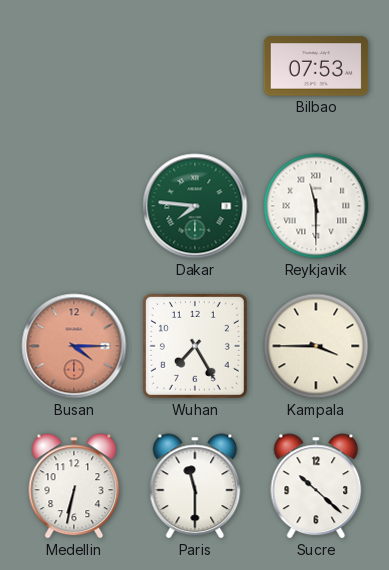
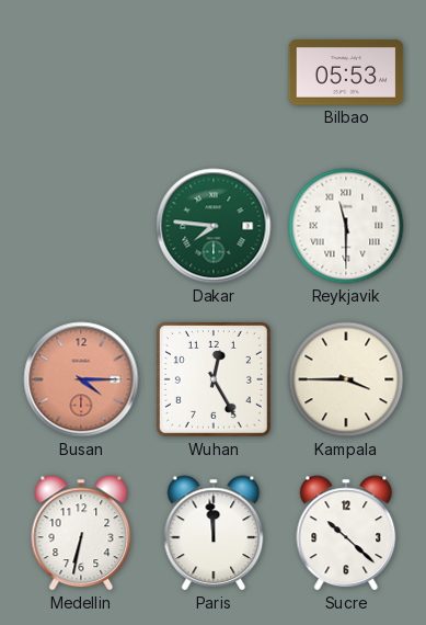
Bilbao: 07:53 -> 05:53 (346, 72)
Wuhan: 7:25 -> 12:25 (214, 379)
Paris: 11:30 -> 11:59 (214, 533)
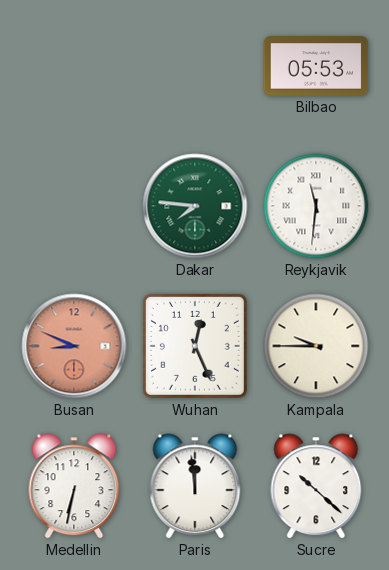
Reykjavik: 11:30 -> 11:31 (316, 206)
Busan: 4:15 -> 8:49 (74, 346)
Wuhan: 12:25 -> 12:26 (195, 346)
Kampala: 3:45 -> 9:45 (316, 346)
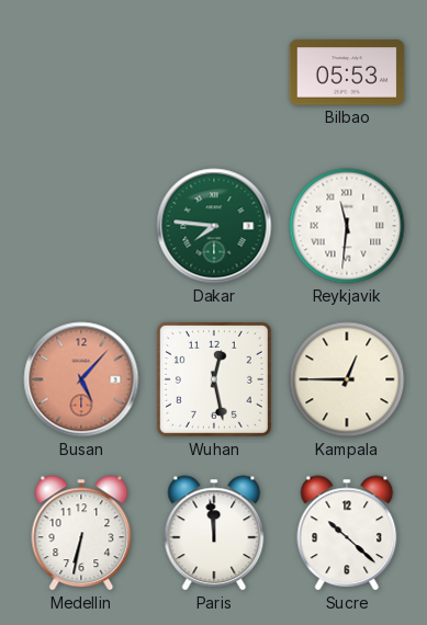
Busan: 8:49 -> 5:07 (81, 379)
Wuhan: 12:26 -> 12:28 (214, 379)
Kampala: 9:45 -> 12:45 (347, 379)
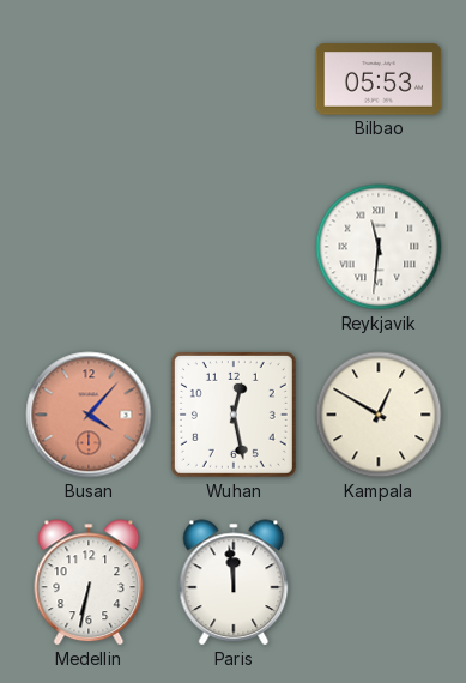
Dakar: 7:46 -> none (214, 226)
Busan: 5:07 -> 4:07 (89, 415)
Kampala: 12:45 -> 12:50 (379, 415)
Sucre: 10:22 -> none (347, 533)
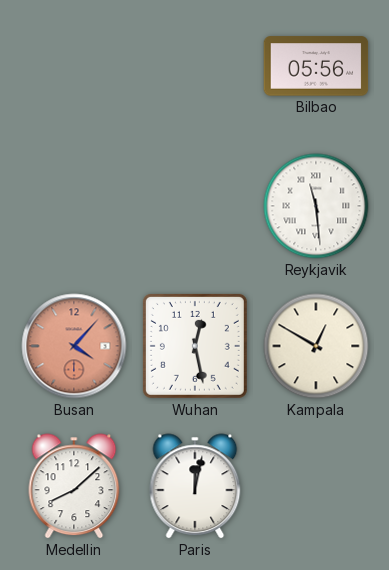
Bilbao: 05:53 -> 05:56 (316, 66)
Reykjavik: 11:31 -> 11:29 (316, 206)
Medellin: 6:32 -> 8:08 (74, 486)
Paris: 11:59 -> 12:02 (195, 486)
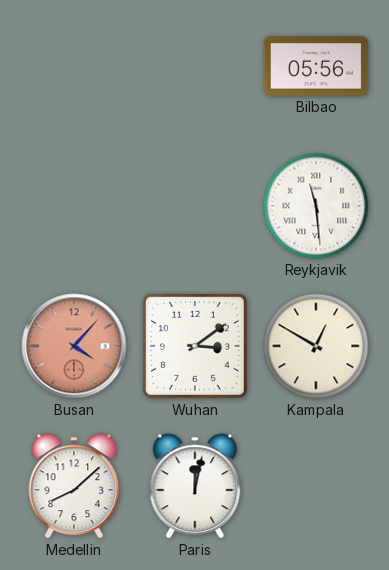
Wuhan: 12:28 -> 3:09 (195, 346)
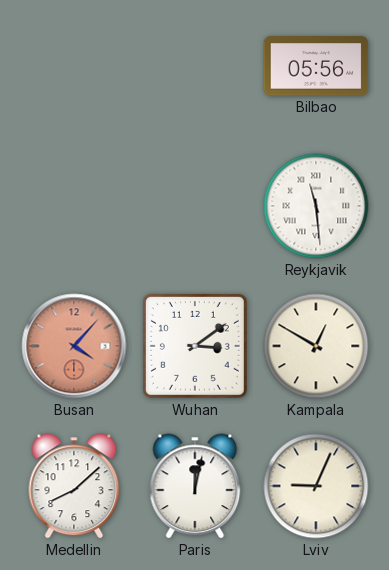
Lviv: none -> 9:04 (316, 486)
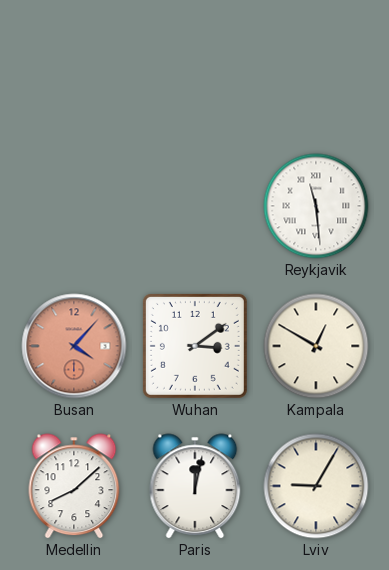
Bilbao: 05:56 -> none (316, 66)
Lviv: 9:04 -> 9:05 (316, 486)
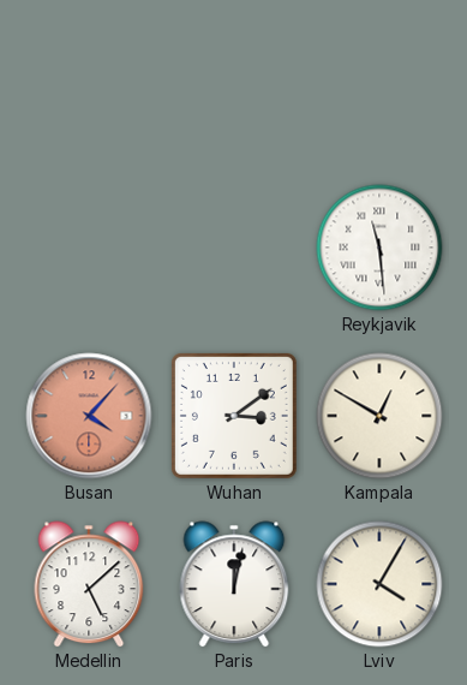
Medellin: 8:08 -> 5:08 (89, 584)
Lviv: 9:05 -> 4:05 (379, 584)
